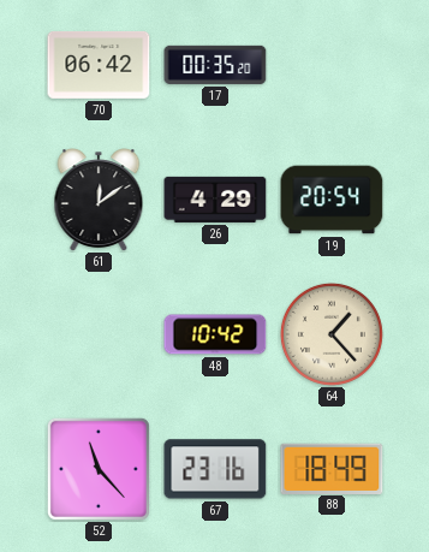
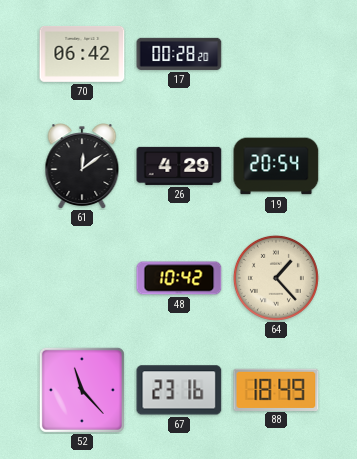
17: 00:35 -> 00:28 (179, 54)
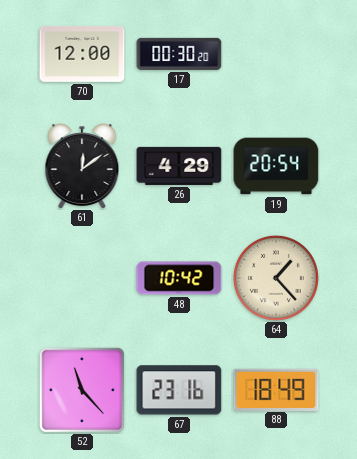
70: 06:42 -> 12:00 (82, 54)
17: 00:28 -> 00:30 (179, 54)
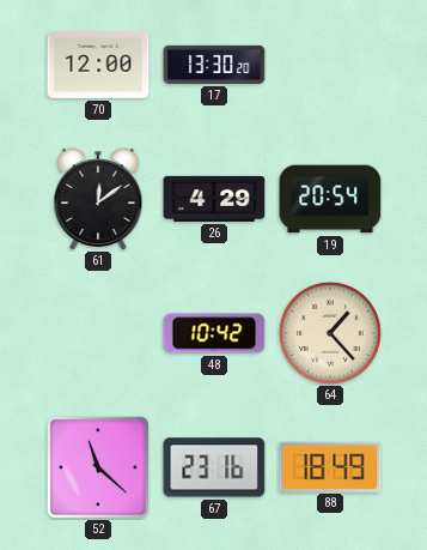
17: 00:30 -> 13:30 (214, 65)
52: 11:23 -> 11:22 (98, 467)
